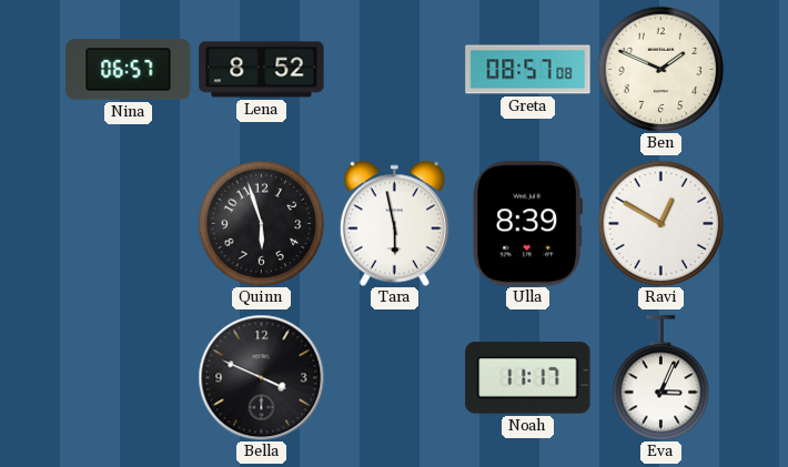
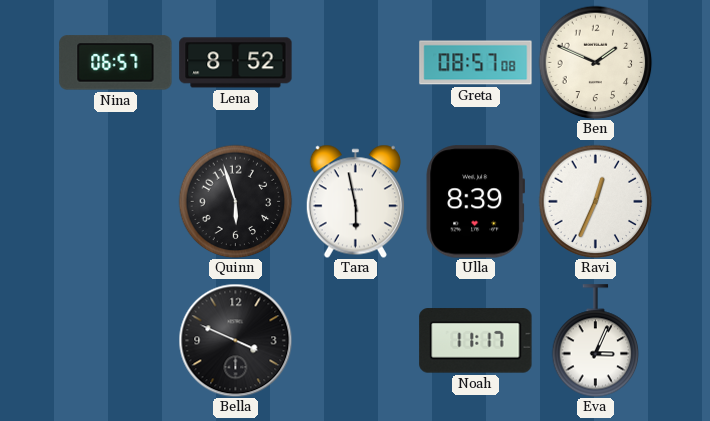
Ravi: 12:50 -> 12:34 (595, 201)
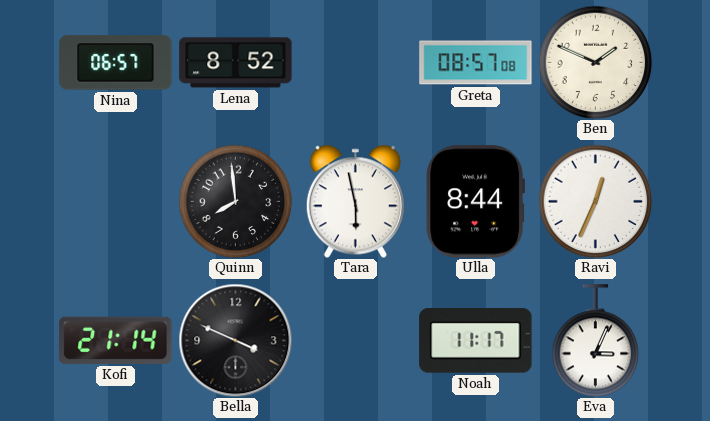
Quinn: 5:57 -> 7:59 (235, 201)
Ulla: 8:39 -> 8:44 (475, 202)
Kofi: none -> 21:14 (116, 340)
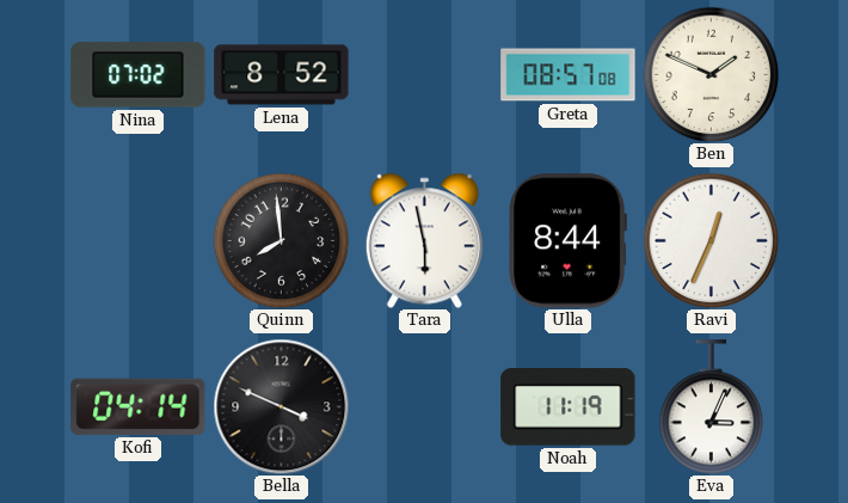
Nina: 06:57 -> 07:02 (139, 75)
Kofi: 21:14 -> 04:14 (139, 406)
Noah: 11:17 -> 11:19 (569, 407)
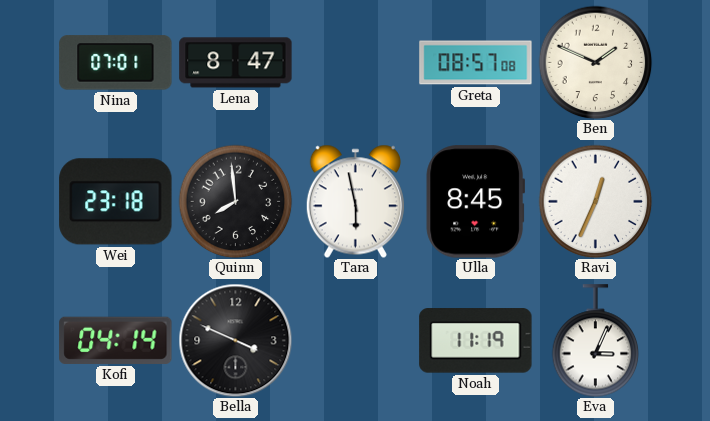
Nina: 07:02 -> 07:01 (116, 63)
Lena: 8:52 -> 8:47 (236, 63)
Wei: none -> 23:18 (116, 202)
Ulla: 8:44 -> 8:45 (475, 202)
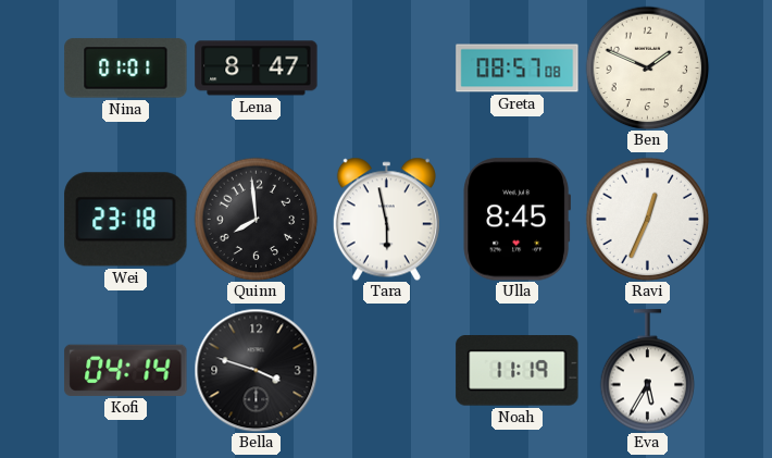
Nina: 07:01 -> 01:01 (126, 69)
Bella: 3:49 -> 3:48 (256, 370)
Eva: 3:04 -> 5:35 (648, 371)
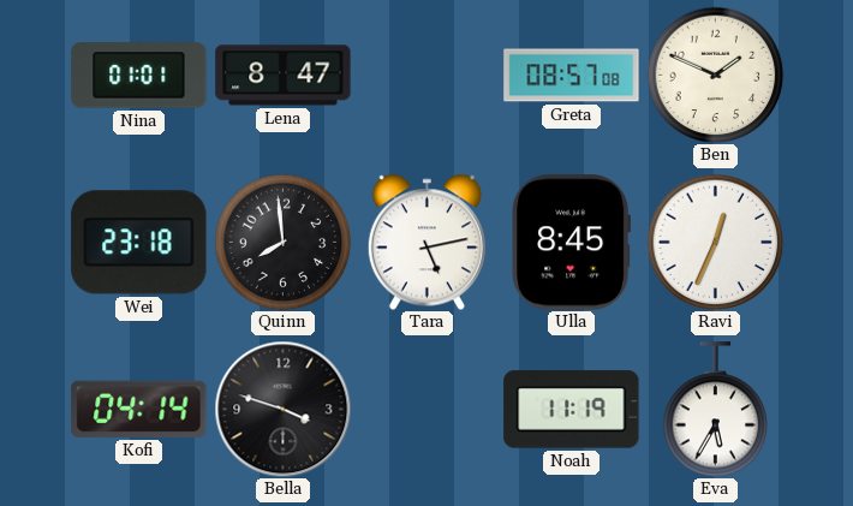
Tara: 5:58 -> 5:13 (426, 242)
